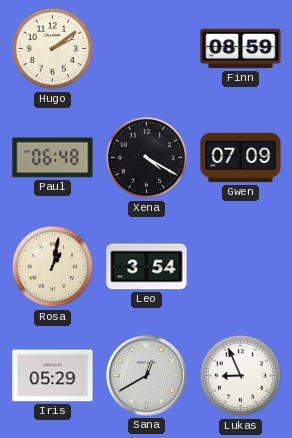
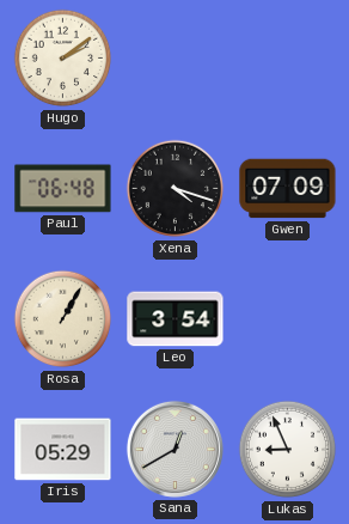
Finn: 08:59 -> none (241, 49)
Xena: 4:20 -> 4:18 (176, 189)
Rosa: 1:02 -> 1:05 (63, 319)
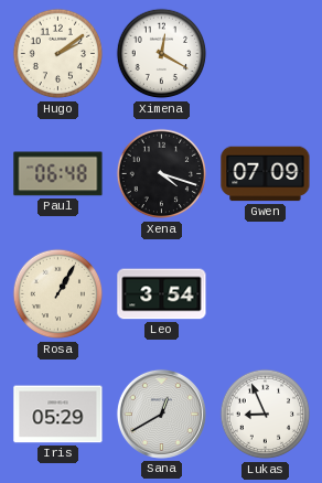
Ximena: none -> 12:20 (162, 54)
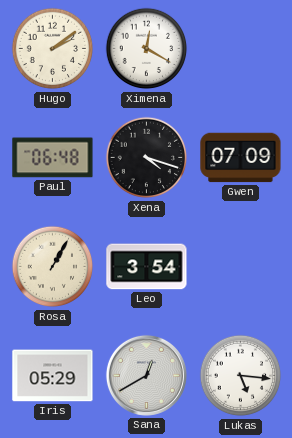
Lukas: 8:56 -> 5:16 (241, 376)
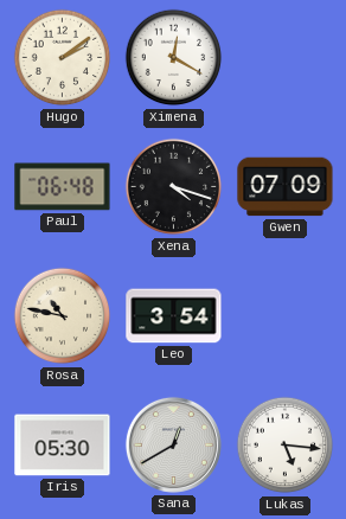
Rosa: 1:05 -> 10:47 (63, 316)
Iris: 05:29 -> 05:30 (63, 446)
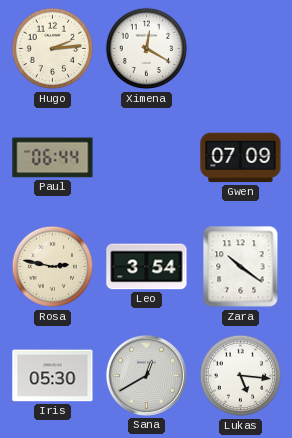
Hugo: 2:09 -> 2:14 (53, 49)
Paul: 06:48 -> 06:44 (53, 158)
Xena: 4:18 -> none (174, 187)
Rosa: 10:47 -> 2:47 (53, 267)
Zara: none -> 10:21 (241, 267)
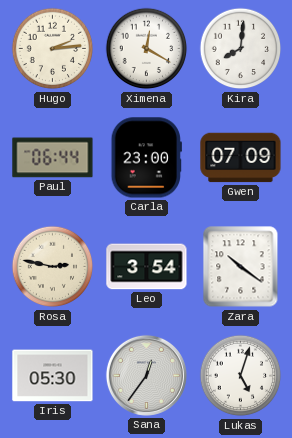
Kira: none -> 8:01 (241, 49)
Carla: none -> 23:00 (146, 158)
Sana: 12:40 -> 12:36 (146, 375)
Lukas: 5:16 -> 5:03 (241, 376)
